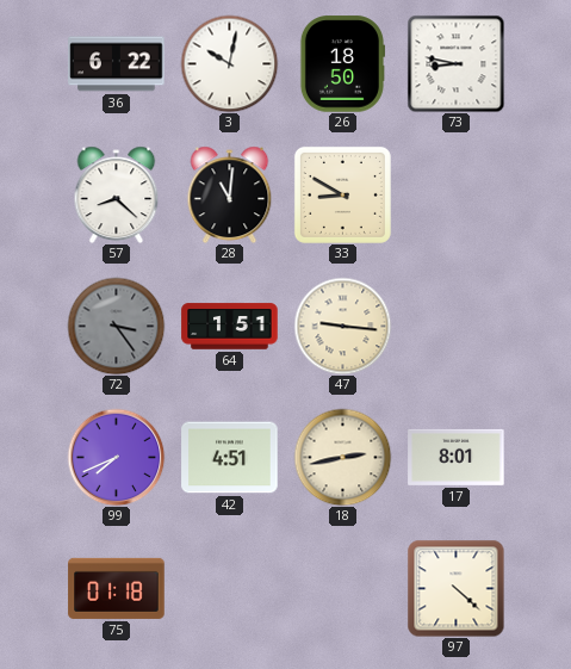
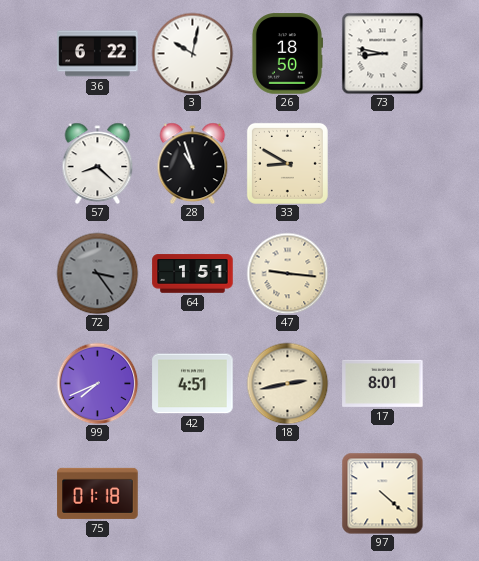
28: 11:01 -> 10:57 (193, 163)
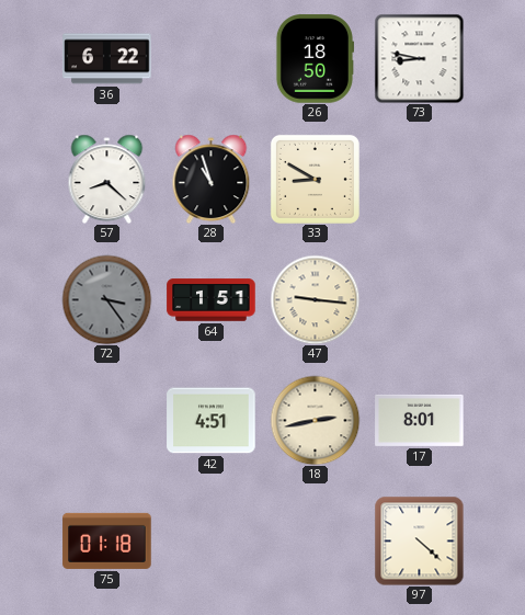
3: 10:02 -> none (192, 53)
99: 7:41 -> none (97, 383)
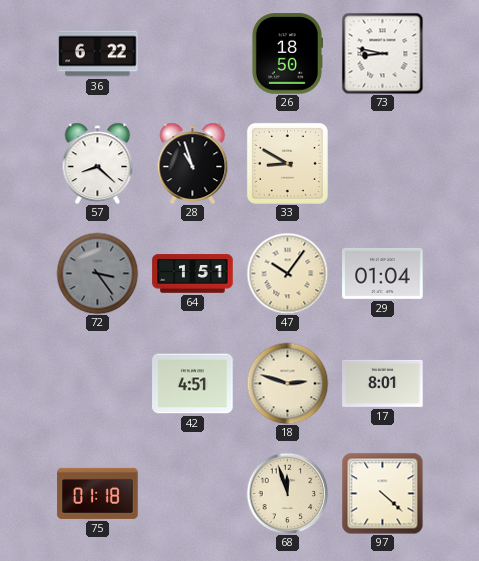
47: 9:16 -> 10:06 (287, 273)
29: none -> 01:04 (383, 273)
18: 2:43 -> 2:48 (287, 383)
68: none -> 11:57 (287, 493)
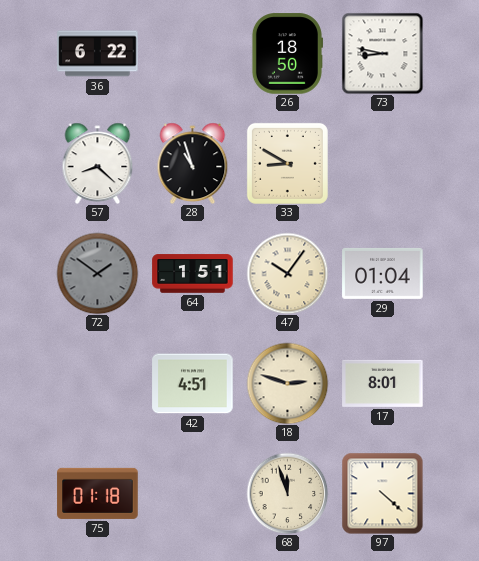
72: 3:24 -> 1:51 (97, 273)
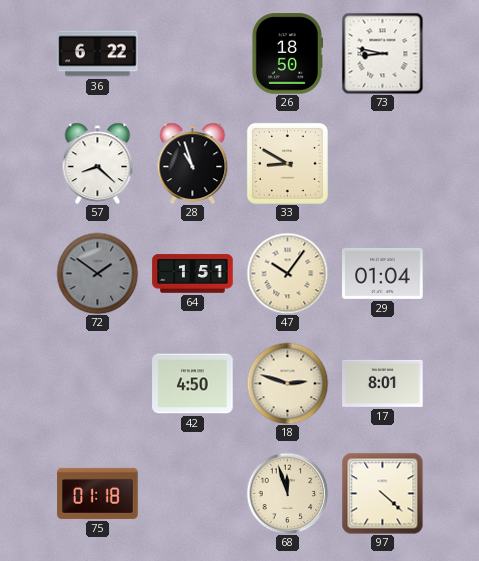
42: 4:51 -> 4:50 (193, 384)
